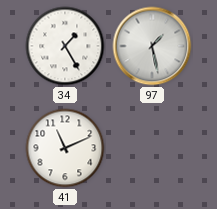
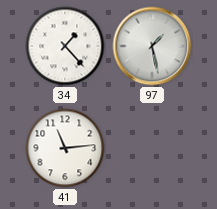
34: 1:25 -> 1:23 (65, 46)
41: 11:11 -> 11:14 (65, 148)
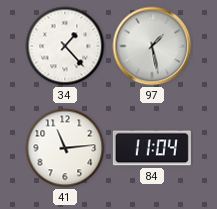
84: none -> 11:04 (152, 148)
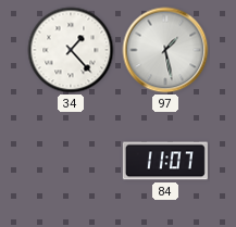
41: 11:14 -> none (65, 148)
84: 11:04 -> 11:07 (165, 161)
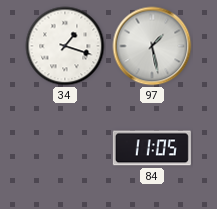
34: 1:23 -> 1:18 (65, 46)
84: 11:07 -> 11:05 (152, 148)
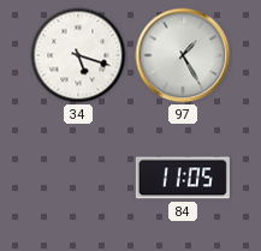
34: 1:18 -> 5:18 (78, 55)
97: 1:28 -> 1:25 (183, 55)
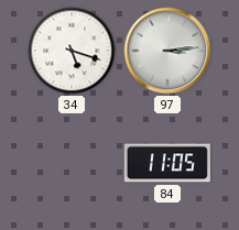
97: 1:25 -> 3:14 (167, 51)
